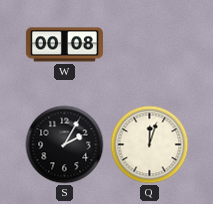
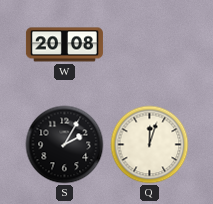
W: 00:08 -> 20:08 (64, 45)
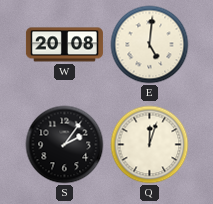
E: none -> 5:01 (150, 45)
S: 2:05 -> 2:06 (65, 145)
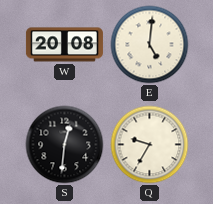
S: 2:06 -> 12:31 (65, 145)
Q: 12:03 -> 9:35 (150, 145)
